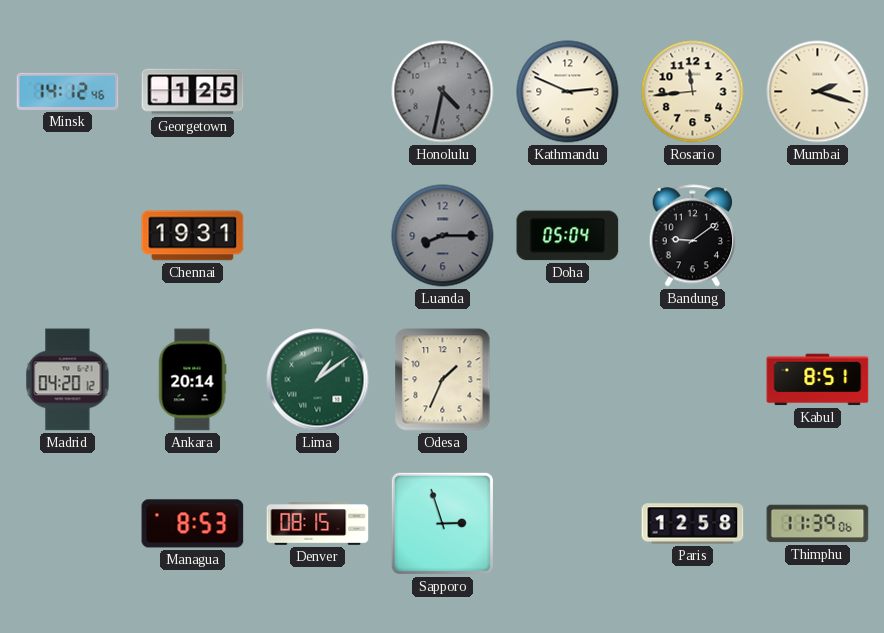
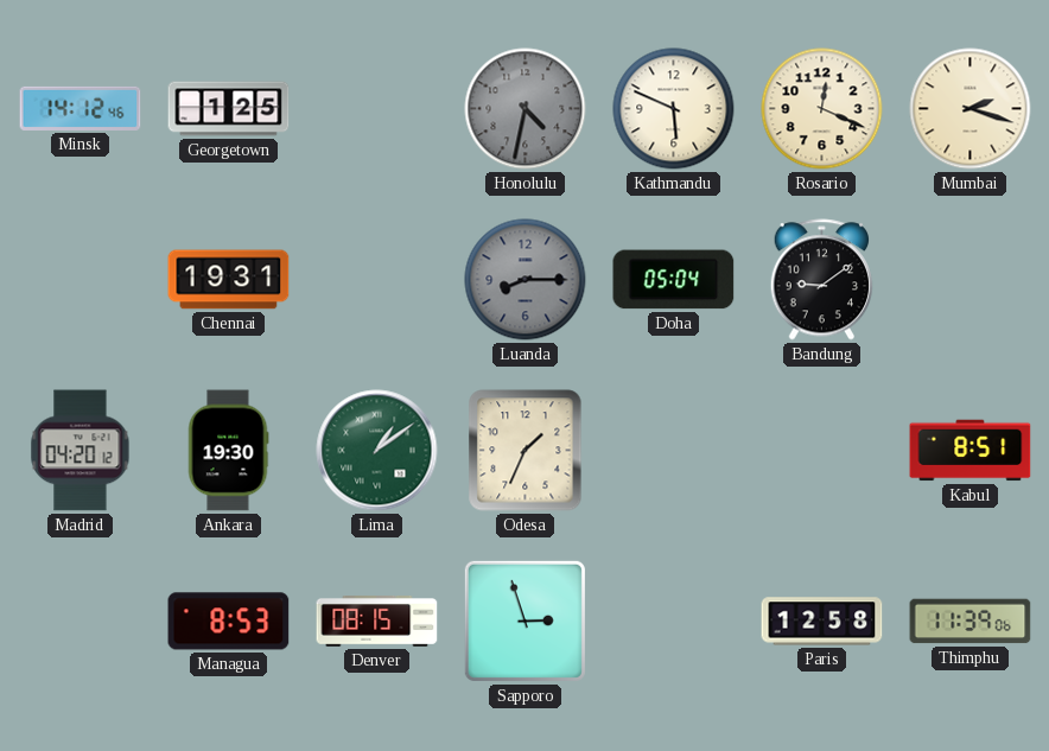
Kathmandu: 2:49 -> 5:49 (674, 109)
Rosario: 11:44 -> 12:19 (822, 109)
Ankara: 20:14 -> 19:30 (228, 451)
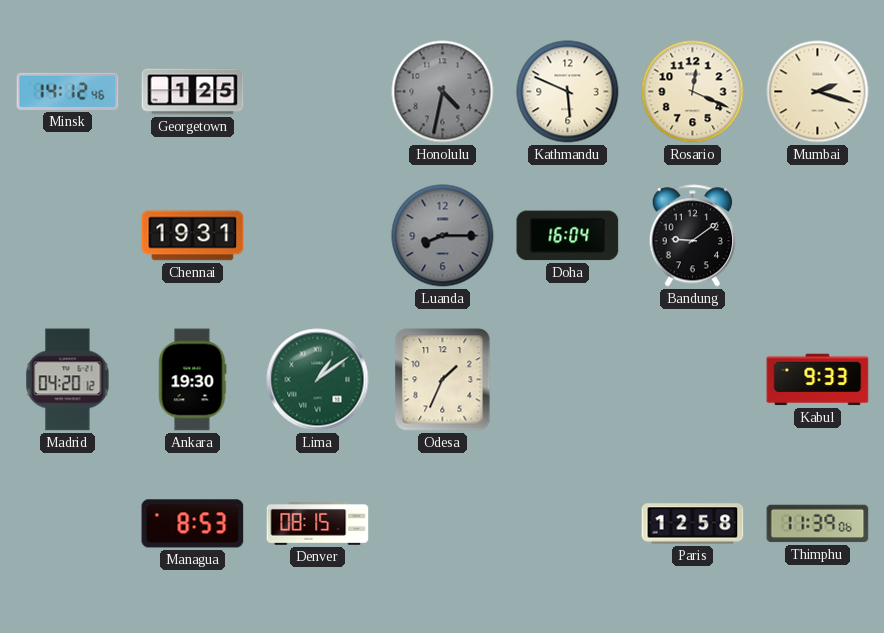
Doha: 05:04 -> 16:04 (568, 236)
Kabul: 8:51 -> 9:33 (818, 380)
Sapporo: 2:57 -> none (524, 620)
